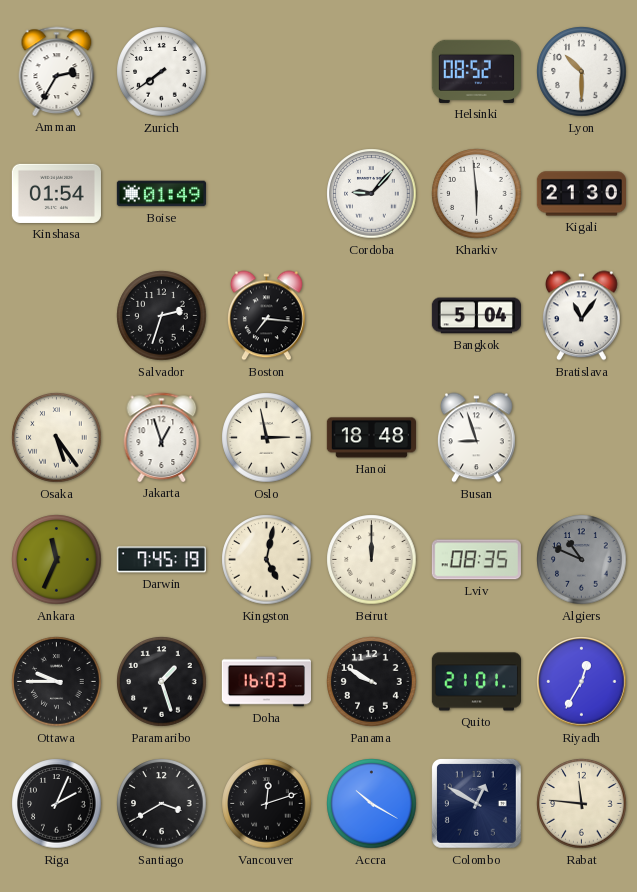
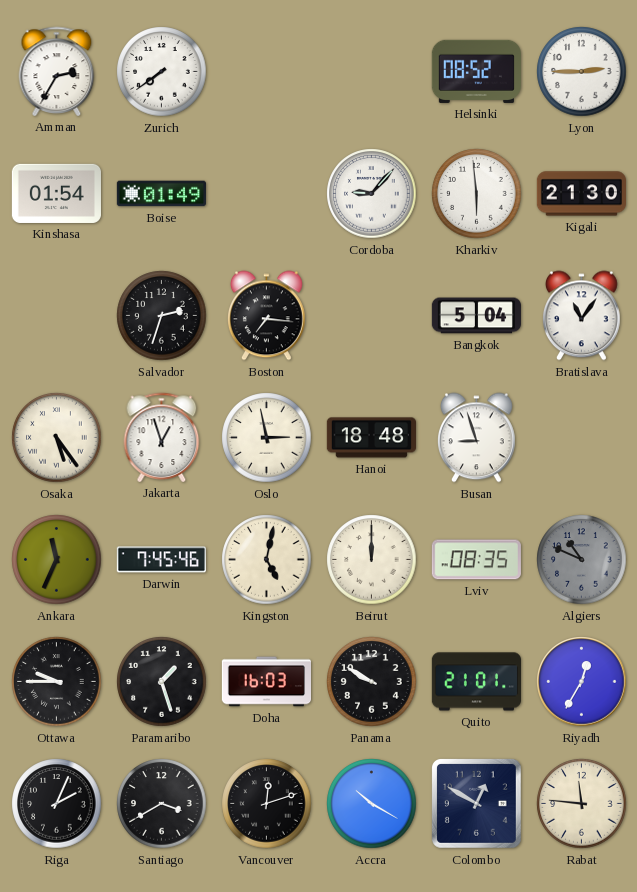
Lyon: 10:30 -> 2:45 (582, 72)
Darwin: 7:45:19 -> 7:45:46 (161, 560)
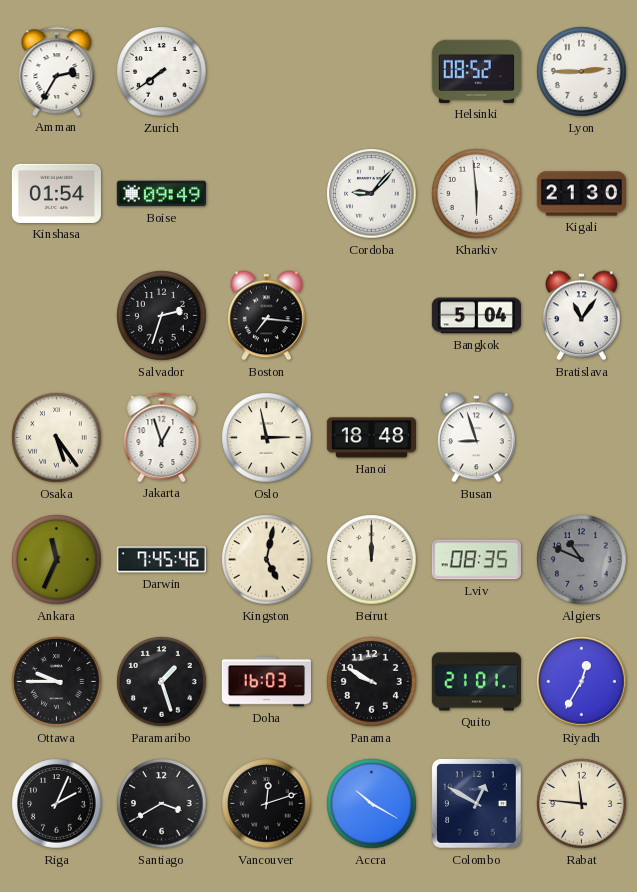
Boise: 01:49 -> 09:49 (161, 194)
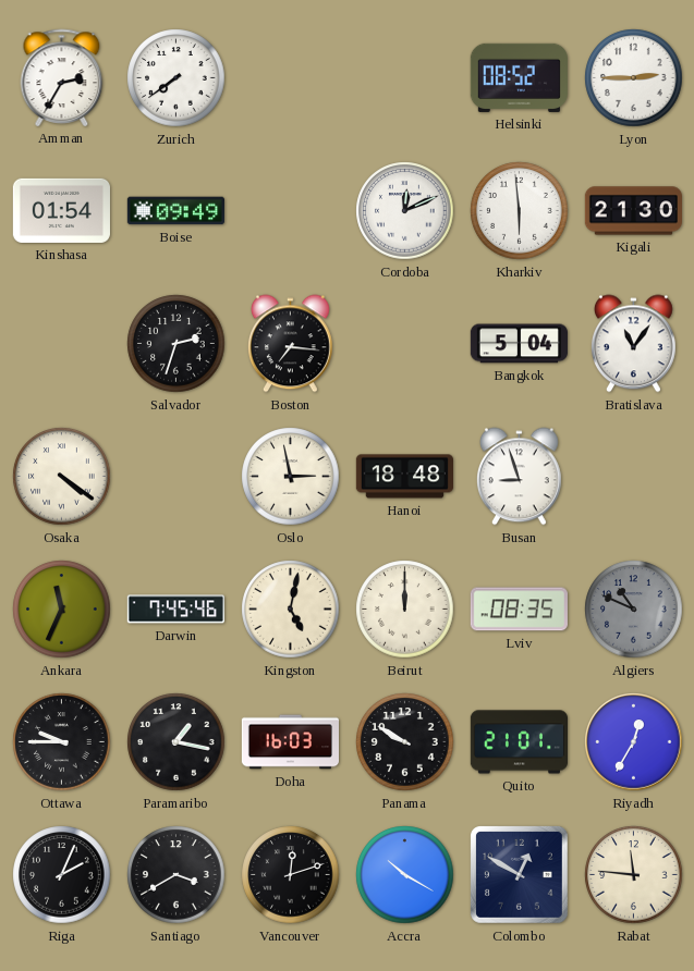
Cordoba: 9:07 -> 12:11 (405, 211)
Osaka: 5:24 -> 4:21 (62, 477)
Jakarta: 12:57 -> none (162, 437)
Paramaribo: 1:27 -> 1:17 (176, 742)
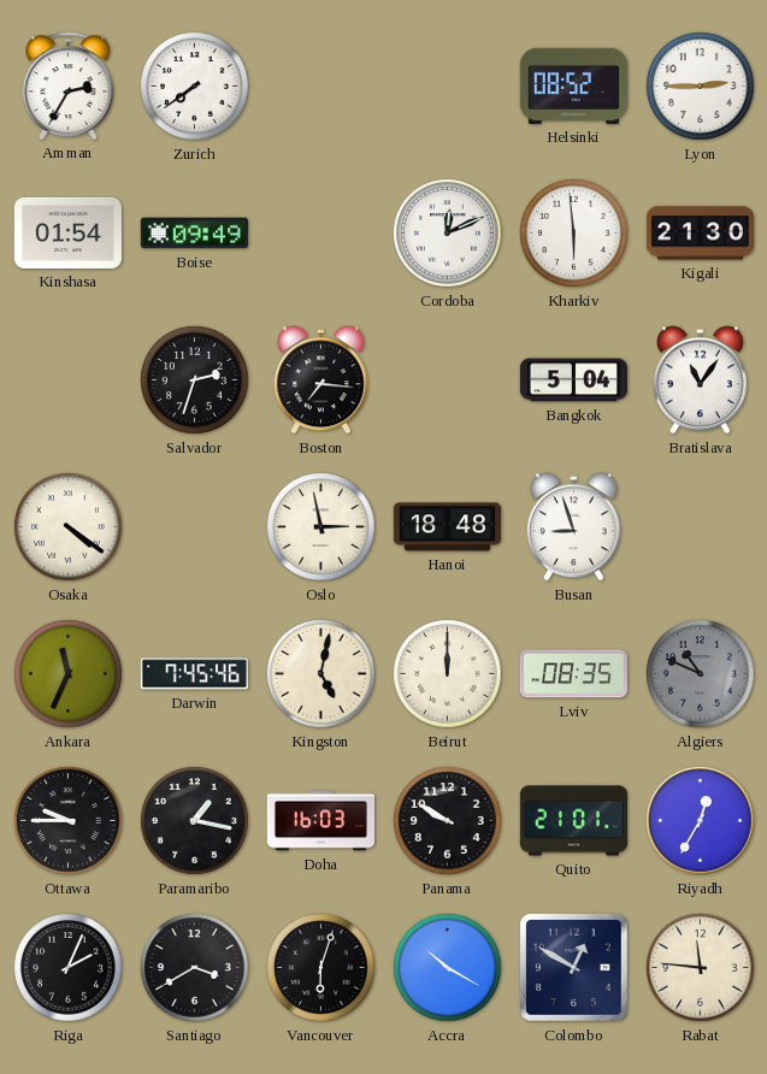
Vancouver: 12:12 -> 6:03 (321, 968)
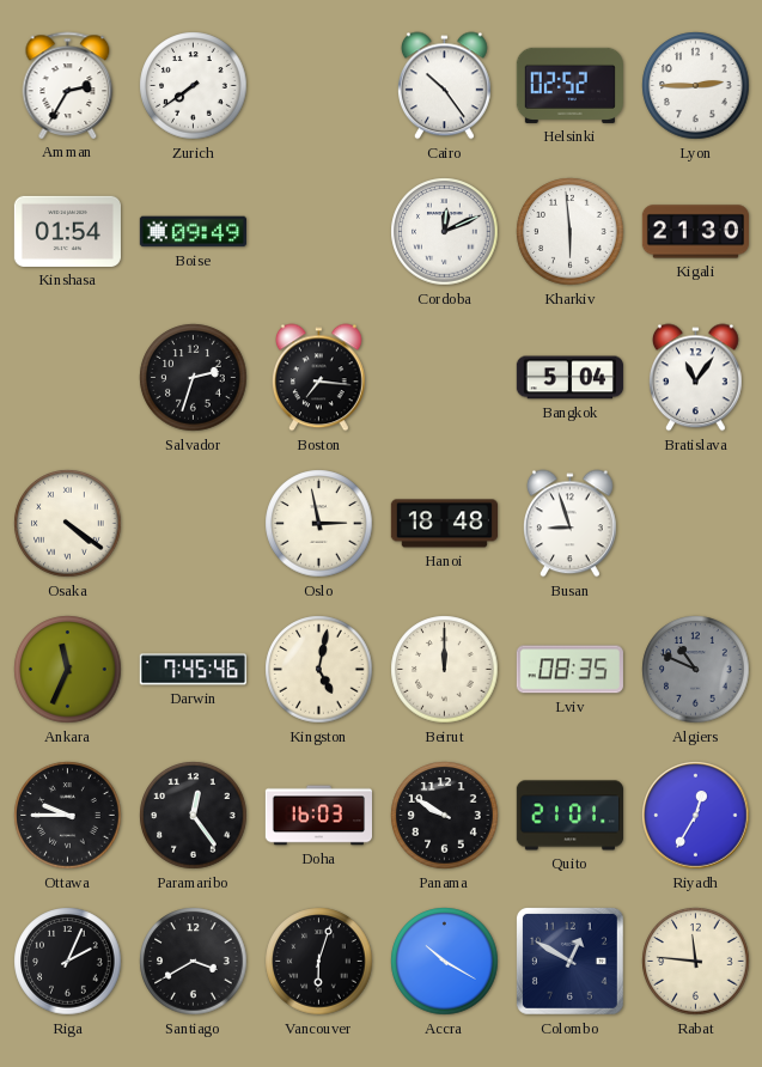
Cairo: none -> 10:24 (444, 86)
Helsinki: 08:52 -> 02:52 (569, 85)
Paramaribo: 1:17 -> 12:24 (194, 816)
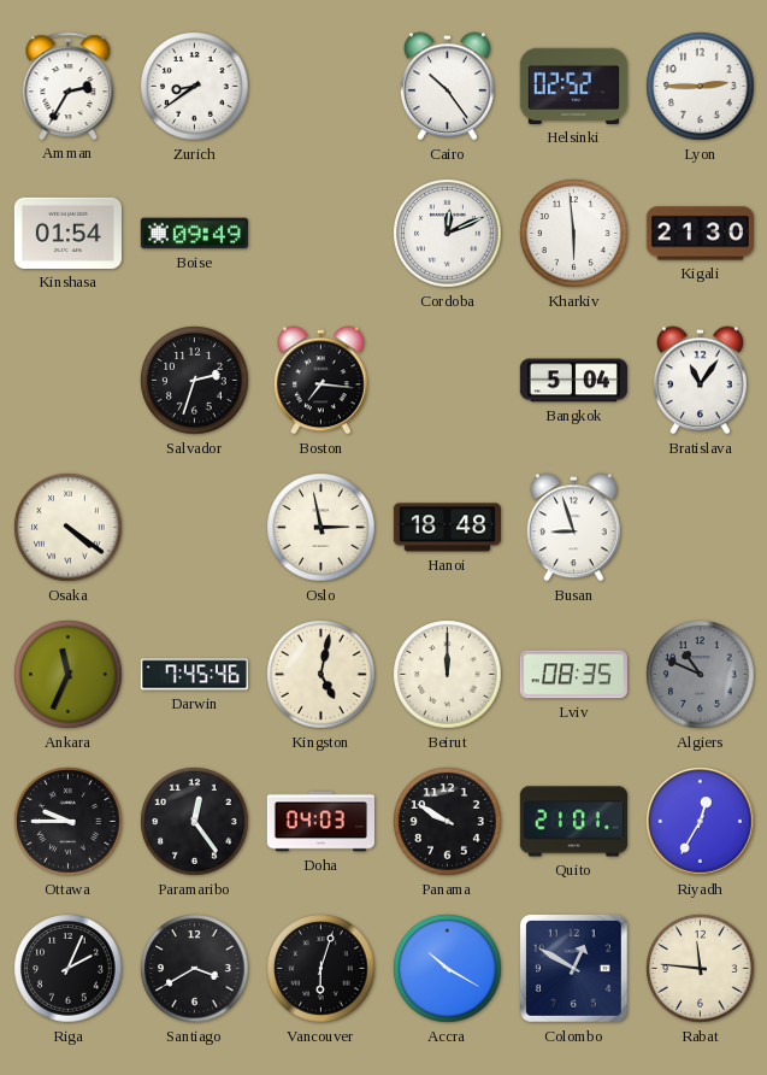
Zurich: 7:39 -> 8:39 (195, 87)
Doha: 16:03 -> 04:03 (320, 822)
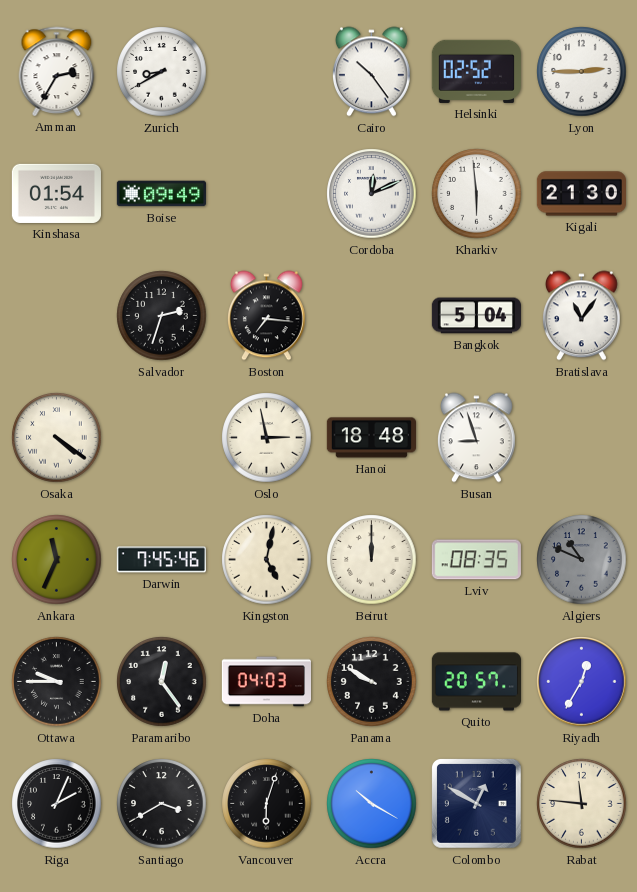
Zurich: 8:39 -> 8:40 (162, 72)
Quito: 21:01 -> 20:57 (476, 682)
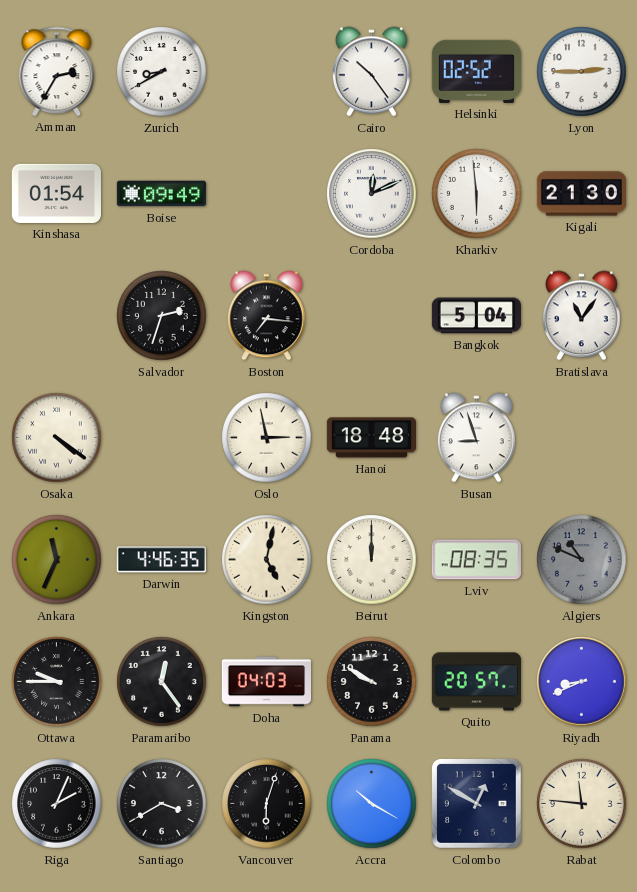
Darwin: 7:45 -> 4:46 (161, 560)
Riyadh: 12:35 -> 8:41 (582, 682)
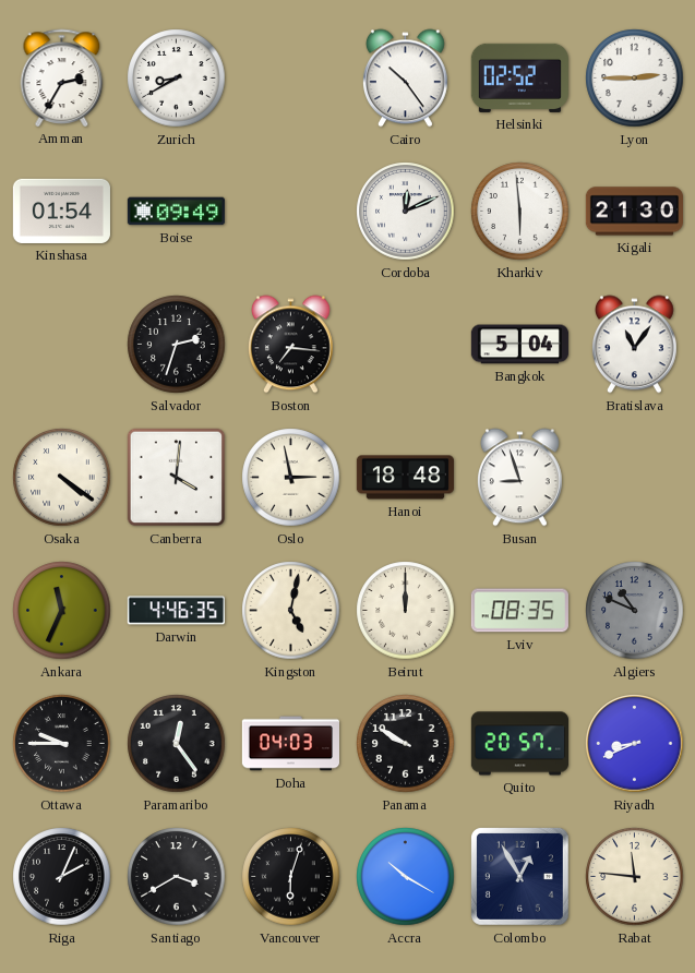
Canberra: none -> 4:01 (177, 478)
Colombo: 12:50 -> 12:55 (519, 876)
